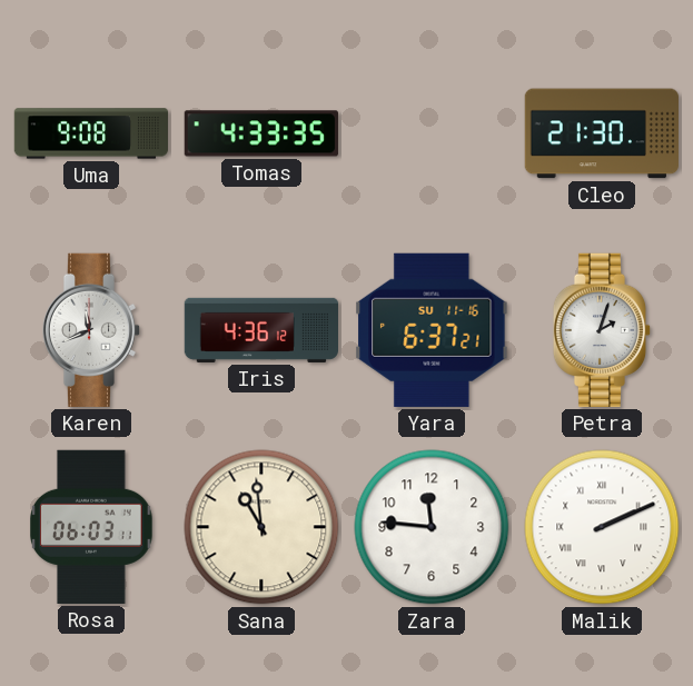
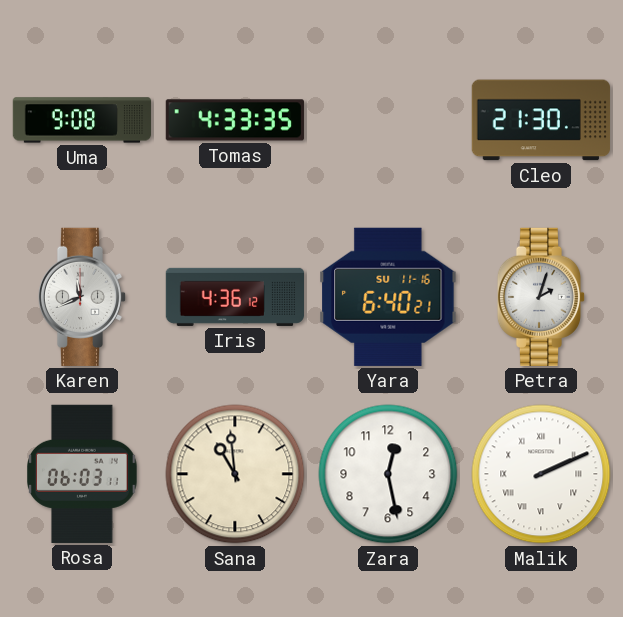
Yara: 6:37 -> 6:40 (388, 297)
Zara: 11:46 -> 12:28 (388, 474)
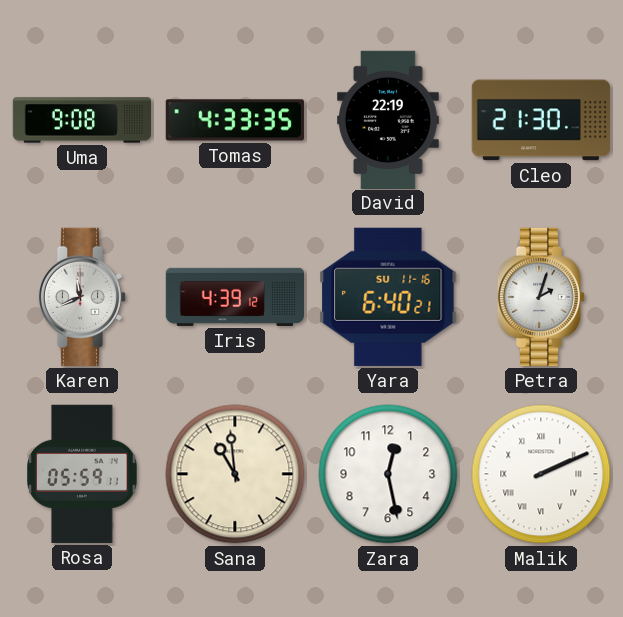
David: none -> 22:19 (389, 119)
Iris: 4:36 -> 4:39 (234, 297)
Rosa: 06:03 -> 05:59 (83, 474)
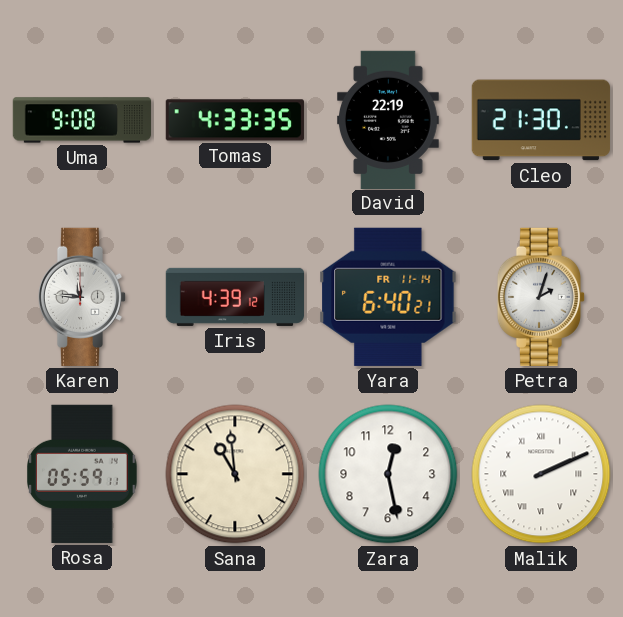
Karen: 11:41 -> 11:46 (82, 297)
Yara date: SU 11-16 -> FR 11-14 (388, 297)
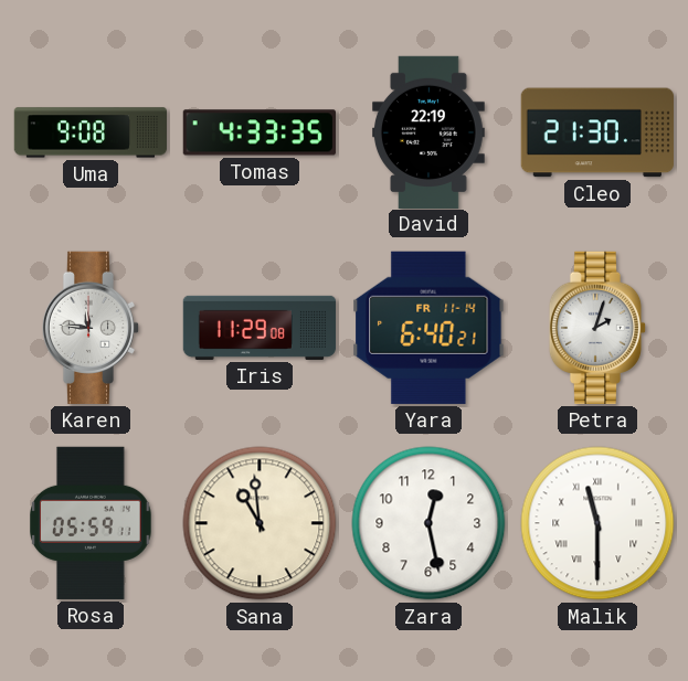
Iris: 4:39 -> 11:29 (258, 328)
Malik: 2:11 -> 11:30 (597, 523)
